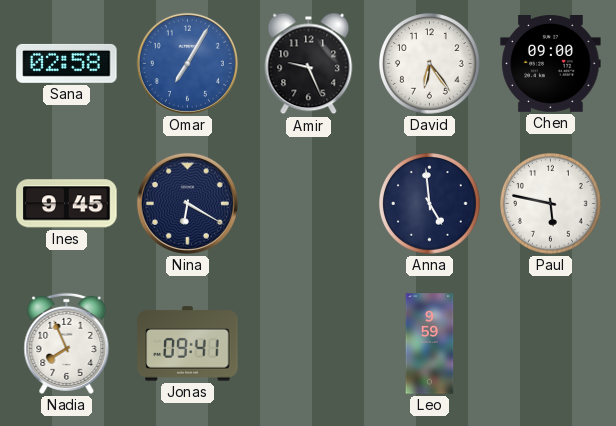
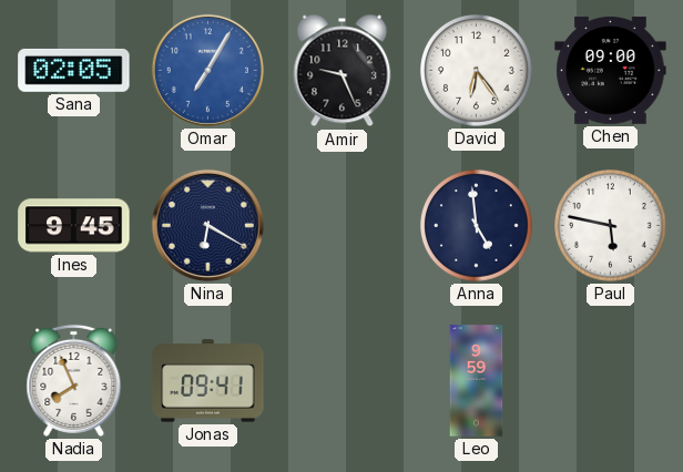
Sana: 02:58 -> 02:05 (74, 70)
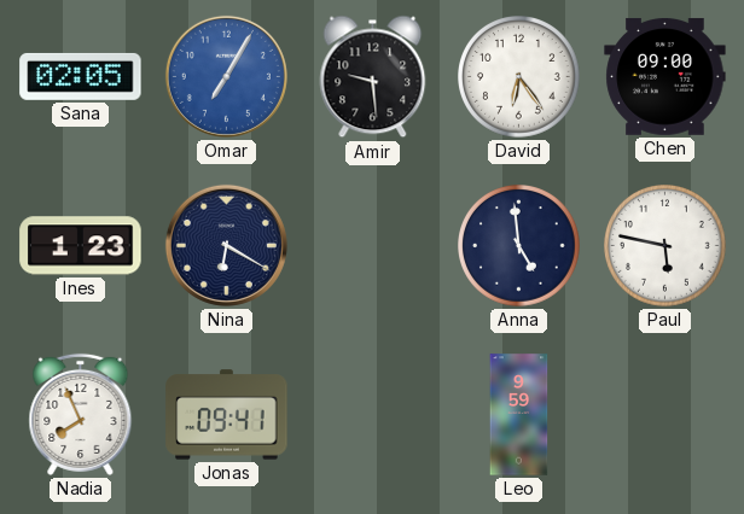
Amir: 9:26 -> 9:29 (373, 77)
Ines: 9:45 -> 1:23 (81, 246)
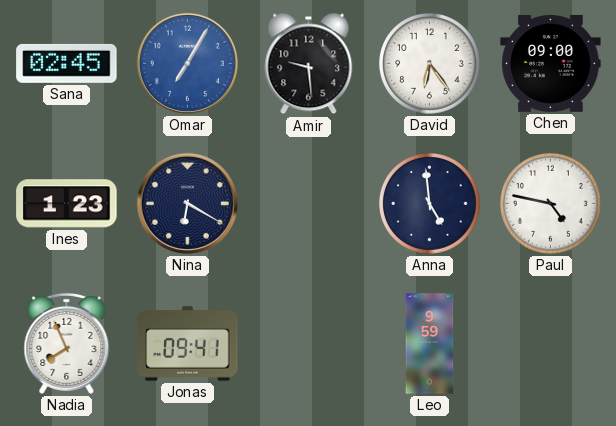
Sana: 02:05 -> 02:45 (67, 63)
Paul: 5:47 -> 4:47 (551, 204)
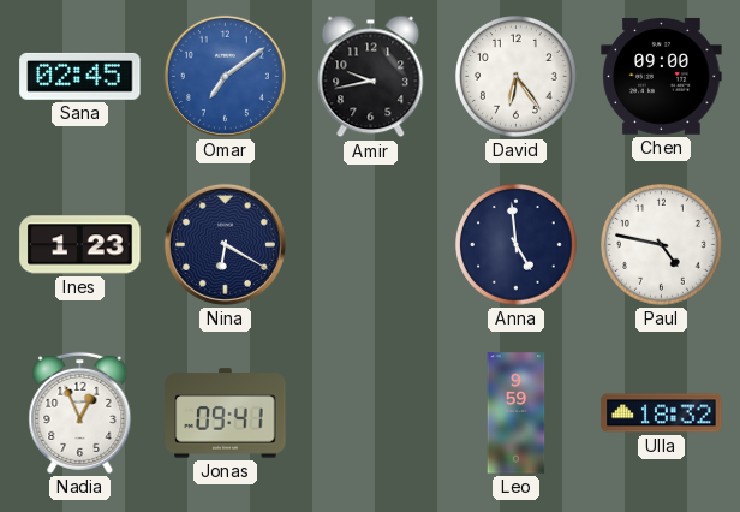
Omar: 7:05 -> 7:09 (225, 76)
Amir: 9:29 -> 9:43 (371, 77)
Nadia: 7:56 -> 12:56 (80, 412)
Ulla: none -> 18:32 (662, 413)
